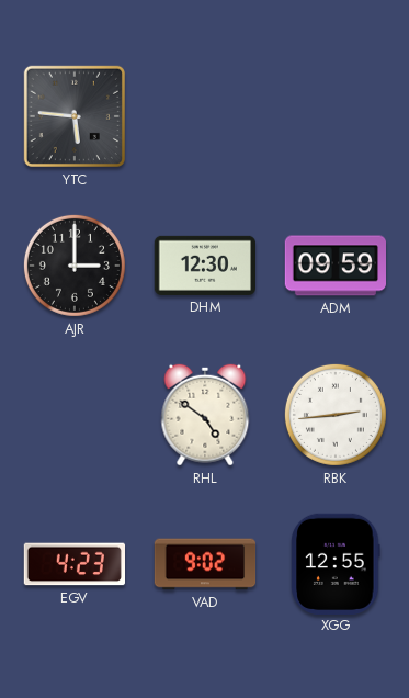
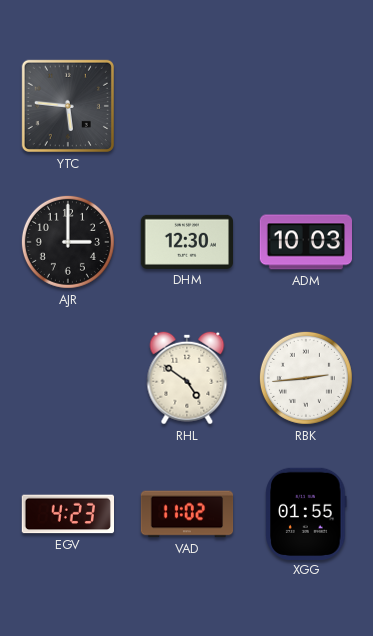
ADM: 09:59 -> 10:03 (306, 242)
VAD: 9:02 -> 11:02 (187, 514)
XGG: 12:55 -> 01:55 (306, 513)
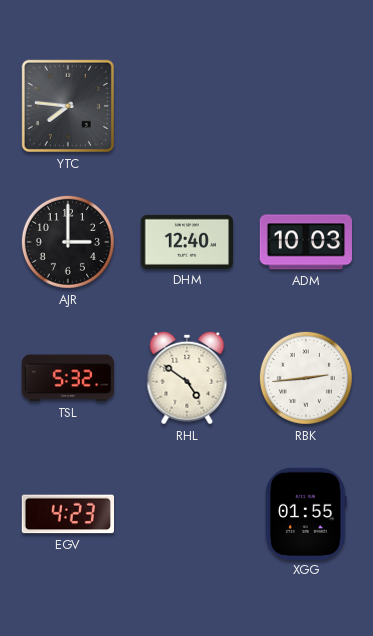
YTC: 5:46 -> 7:46 (68, 106)
DHM: 12:30 -> 12:40 (186, 242)
TSL: none -> 5:32 (67, 378)
VAD: 11:02 -> none (187, 514)
